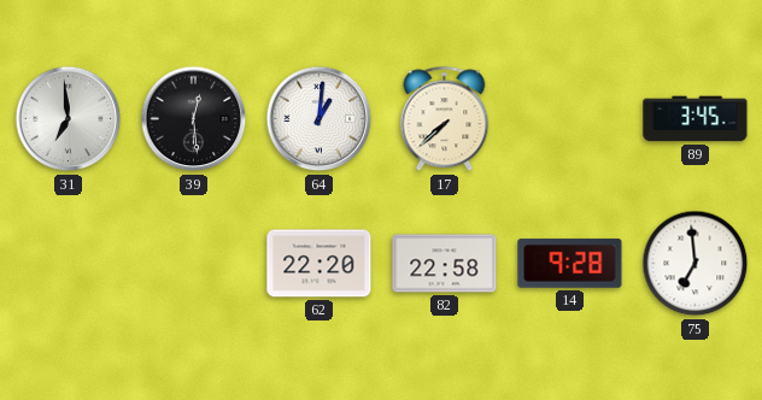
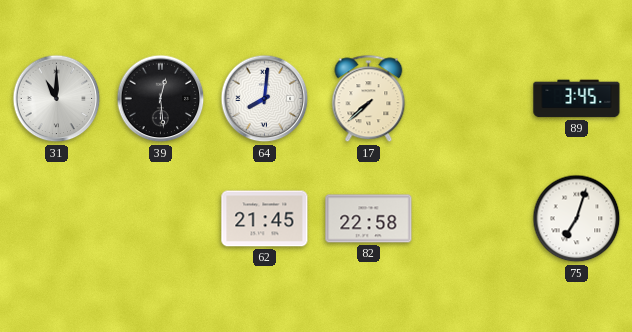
31: 6:59 -> 11:00 (57, 99)
64: 1:01 -> 8:01 (265, 99)
62: 22:20 -> 21:45 (265, 219)
14: 9:28 -> none (570, 264)
75: 6:59 -> 7:03 (577, 219)
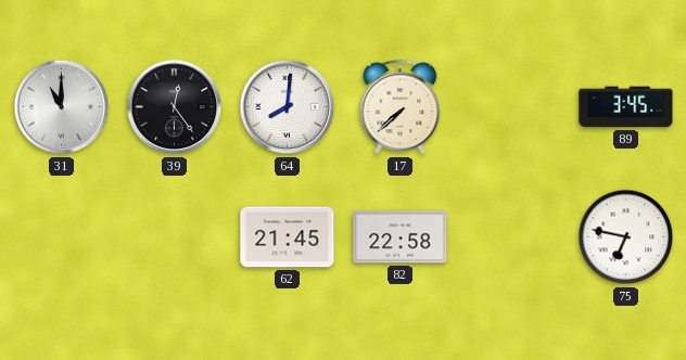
39: 12:29 -> 12:24 (175, 107)
75: 7:03 -> 6:47 (626, 237)
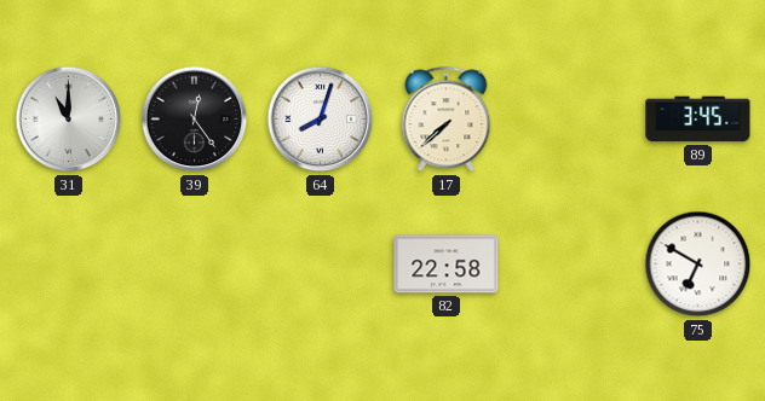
64: 8:01 -> 8:03 (321, 120)
62: 21:45 -> none (288, 237)
75: 6:47 -> 6:50 (698, 265)
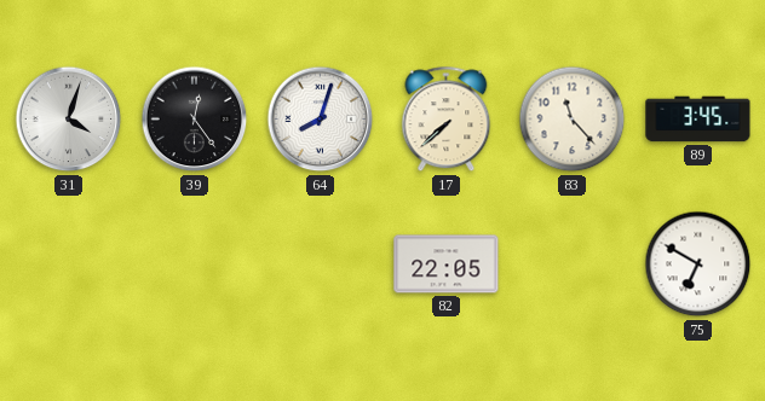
31: 11:00 -> 4:03 (69, 120)
83: none -> 11:23 (573, 120)
82: 22:58 -> 22:05 (447, 265)
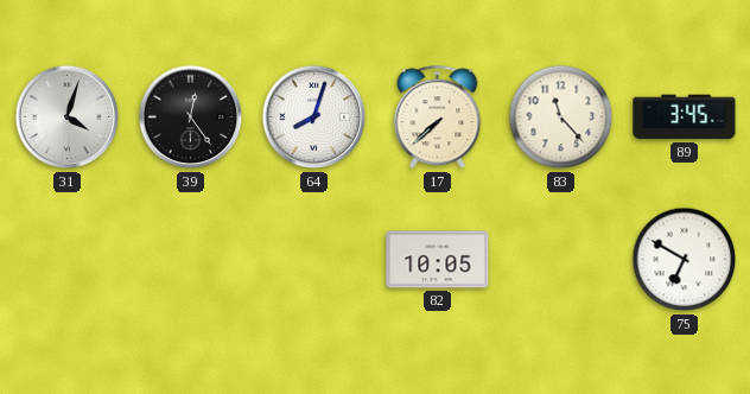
82: 22:05 -> 10:05 (438, 260)
